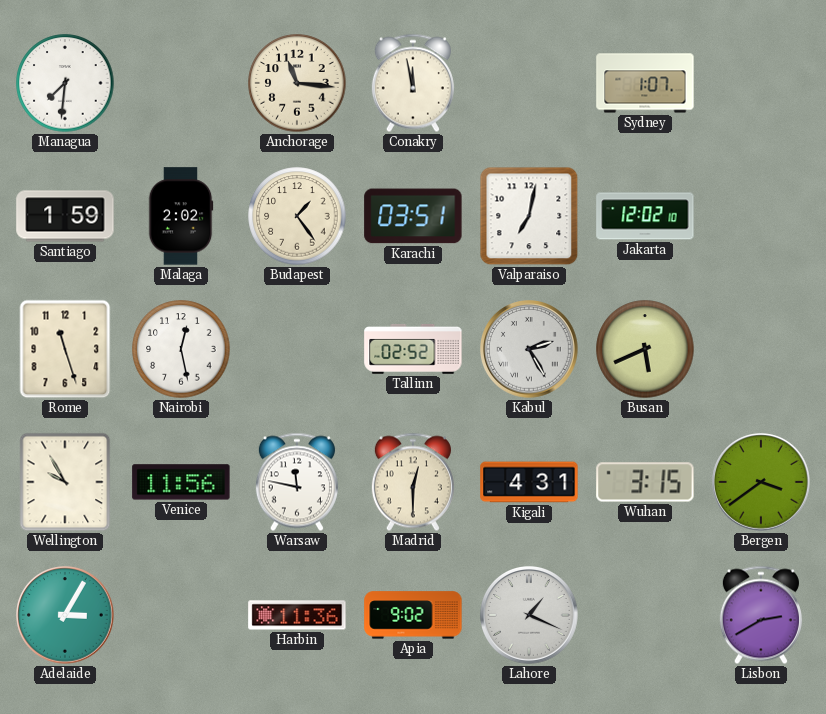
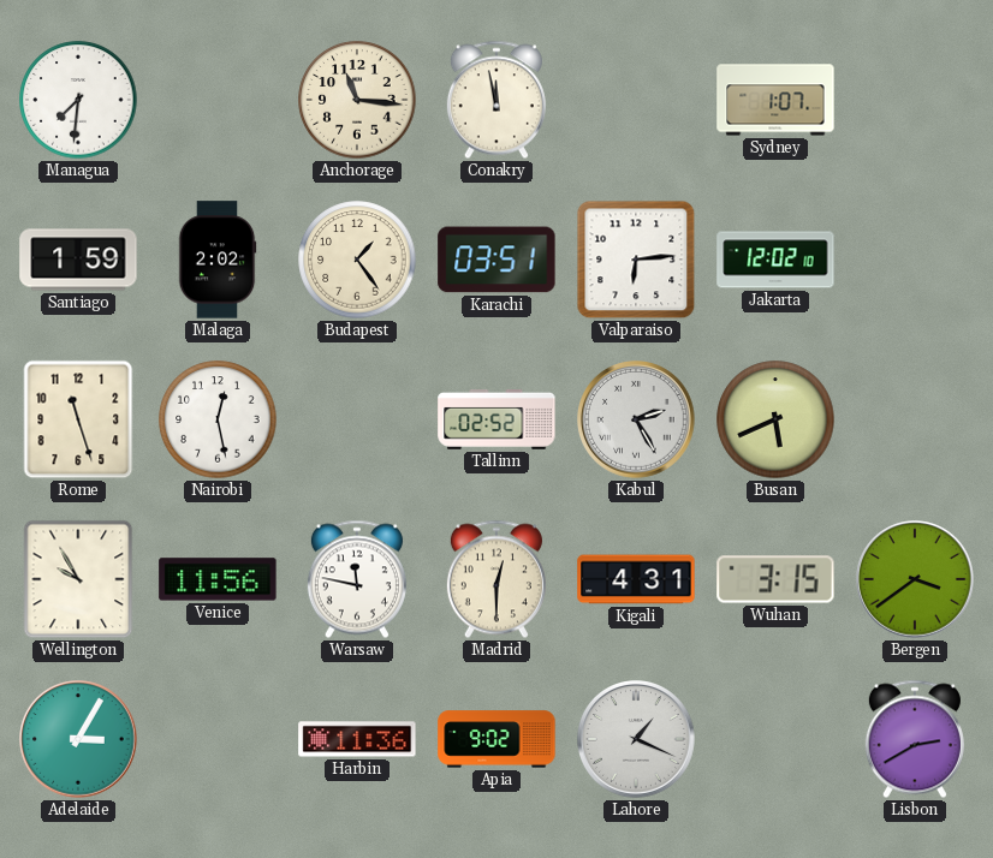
Valparaiso: 7:02 -> 6:14 (636, 260)
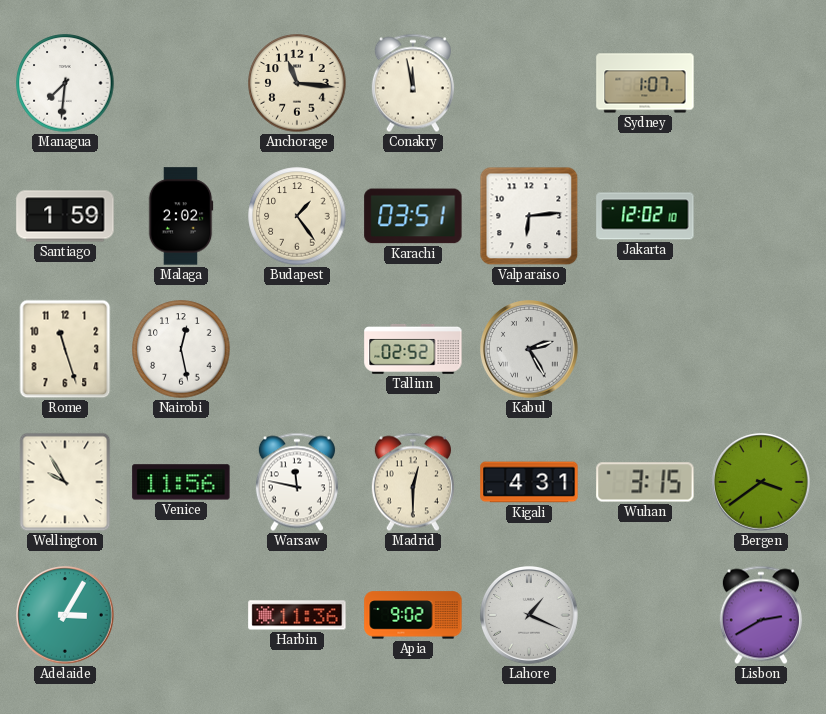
Busan: 5:41 -> none (775, 419)
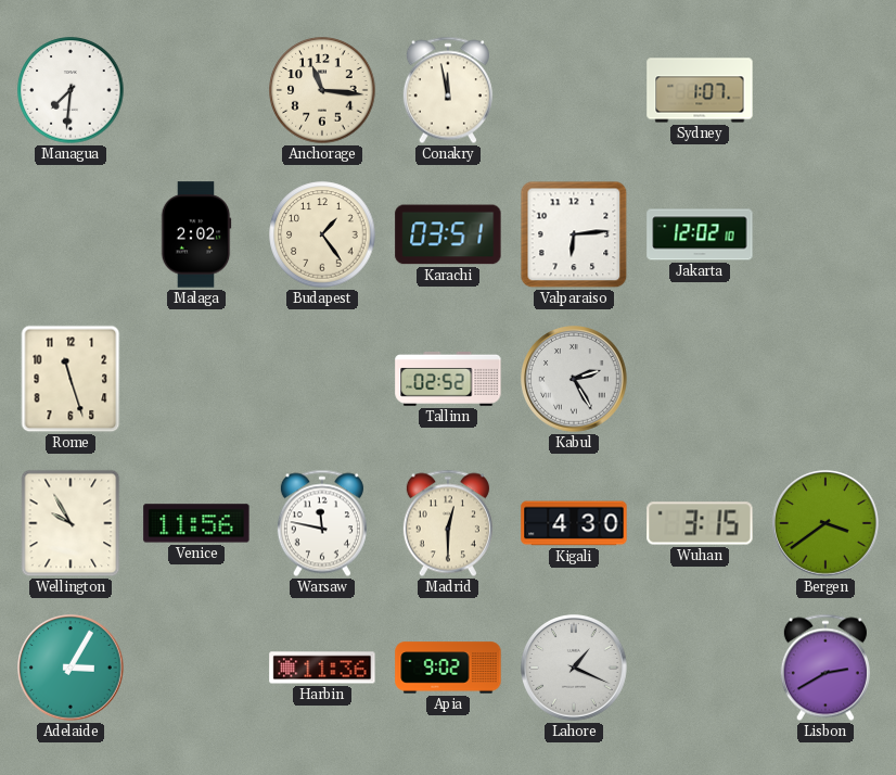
Santiago: 1:59 -> none (65, 216)
Nairobi: 12:28 -> none (181, 349)
Kigali: 4:31 -> 4:30 (574, 523)
